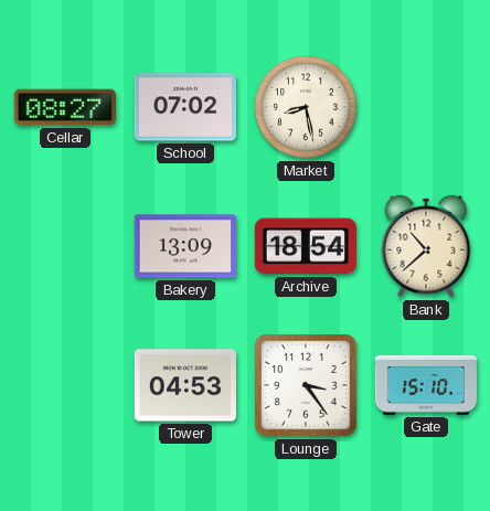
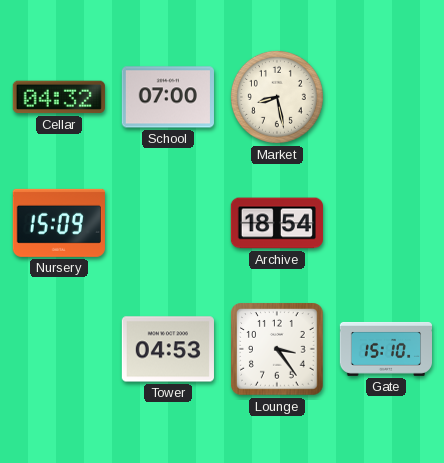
Cellar: 08:27 -> 04:32 (59, 97)
School: 07:02 -> 07:00 (168, 97)
Nursery: none -> 15:09 (59, 223)
Bakery: 13:09 -> none (184, 246)
Bank: 10:38 -> none (426, 246)
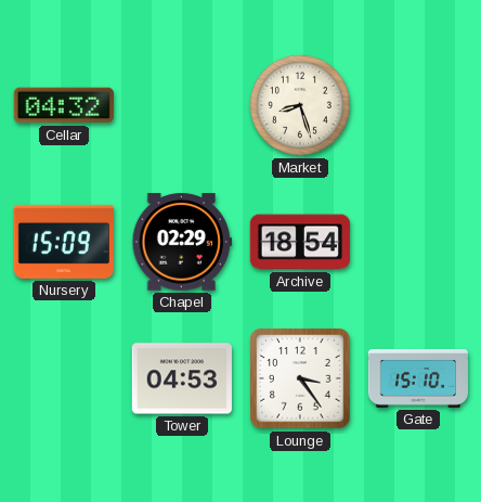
School: 07:00 -> none (168, 97)
Market: 8:28 -> 8:27 (300, 105)
Chapel: none -> 02:29 (182, 242)
